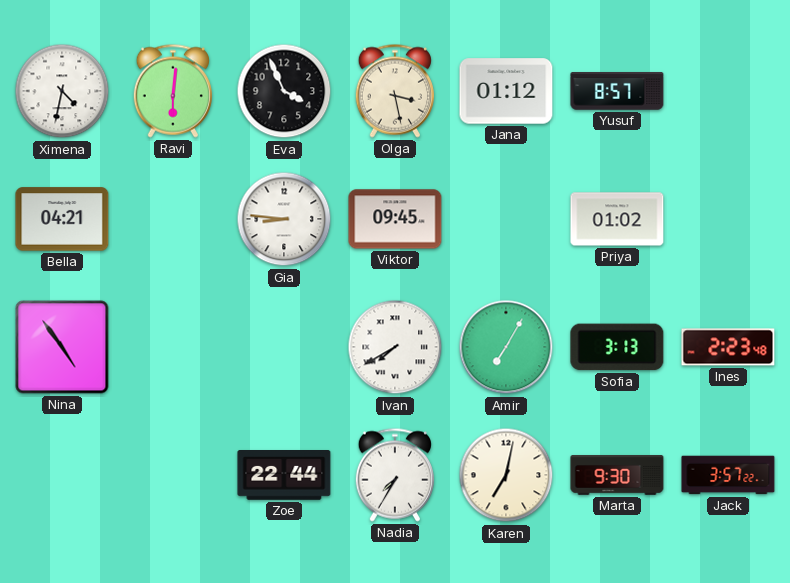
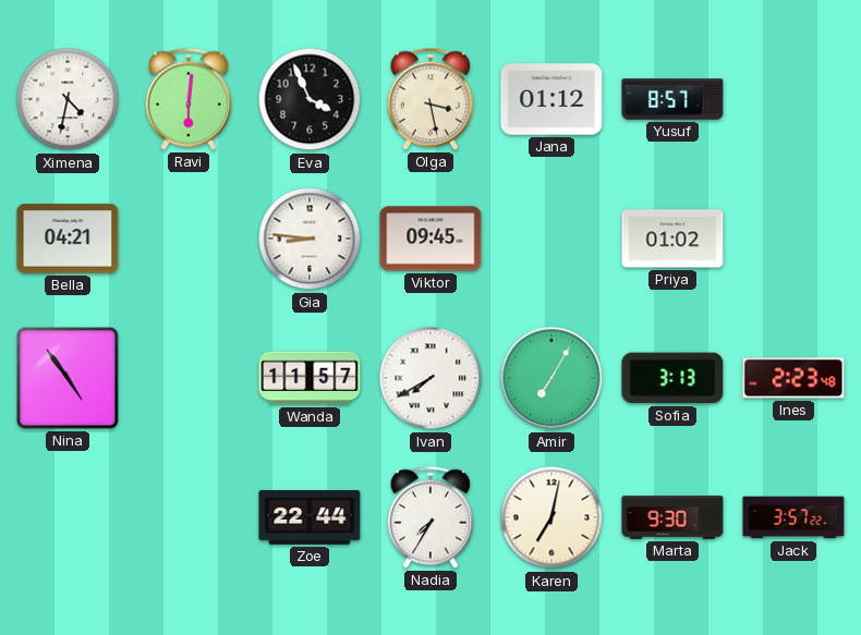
Wanda: none -> 11:57 (310, 378)
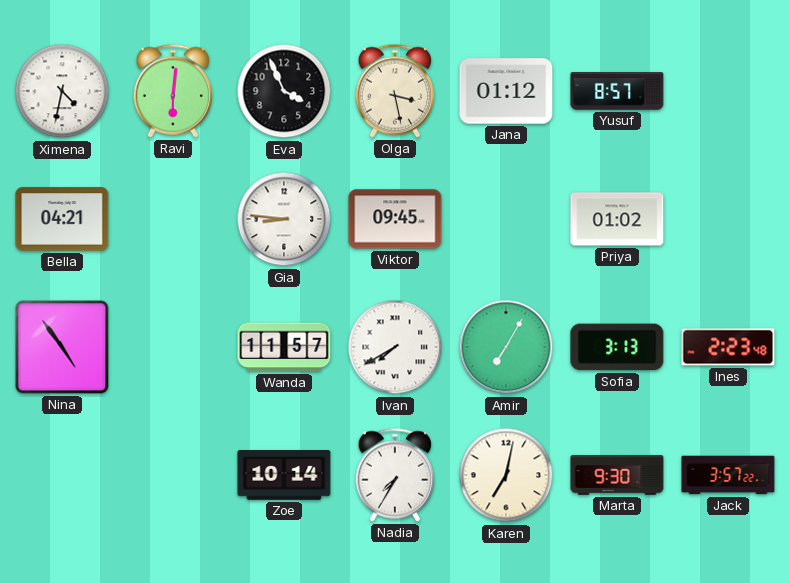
Zoe: 22:44 -> 10:14 (284, 476)
